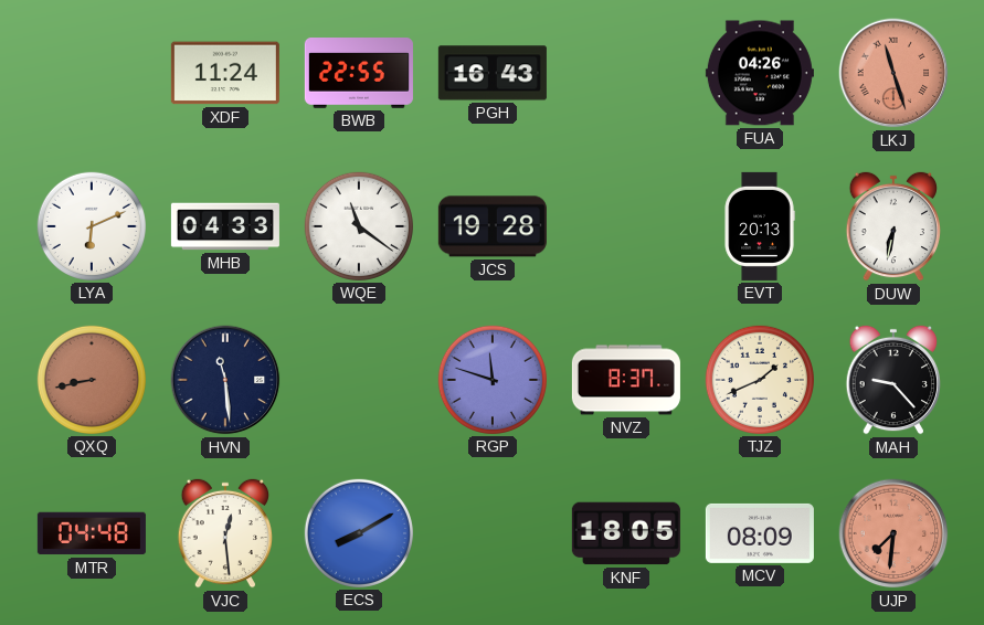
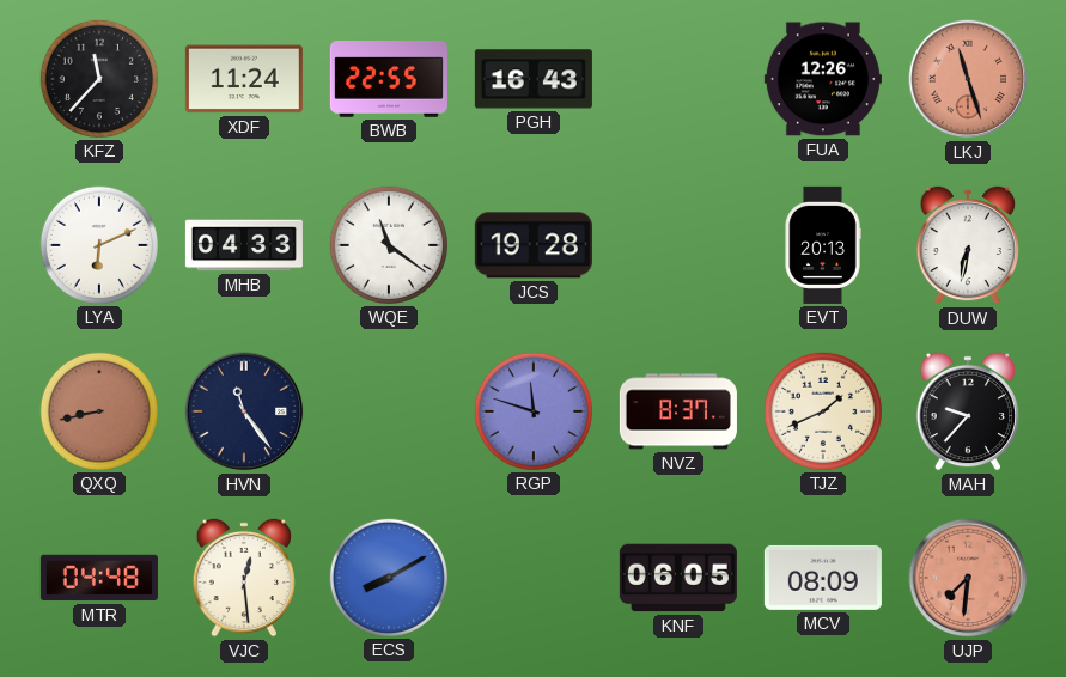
KFZ: none -> 11:37 (99, 79)
FUA: 04:26 -> 12:26 (823, 79)
HVN: 11:29 -> 11:24 (244, 411)
MAH: 9:23 -> 9:37 (967, 411)
KNF: 18:05 -> 06:05 (678, 578)
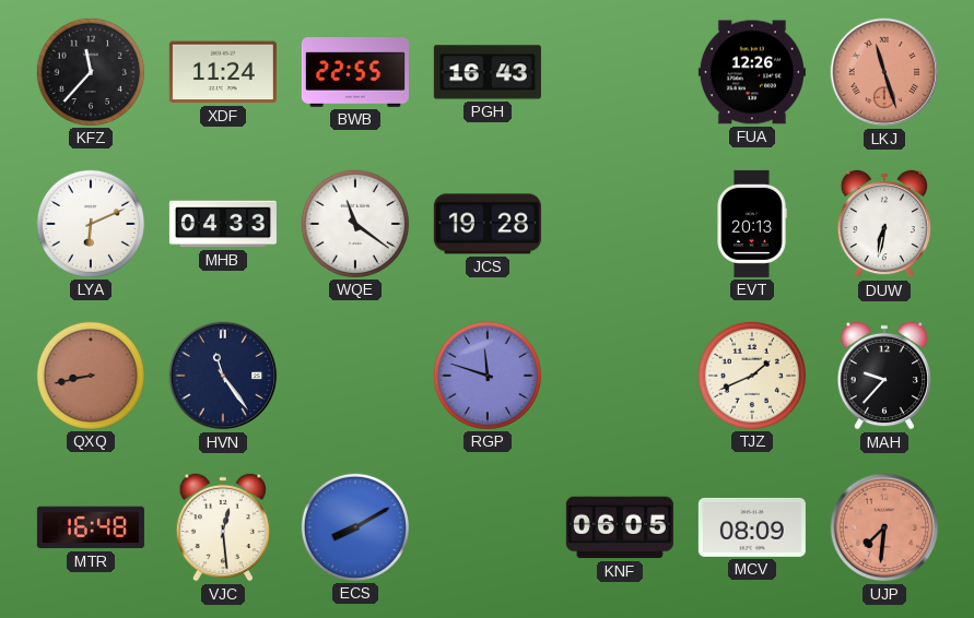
NVZ: 8:37 -> none (678, 411)
MTR: 04:48 -> 16:48 (91, 527)
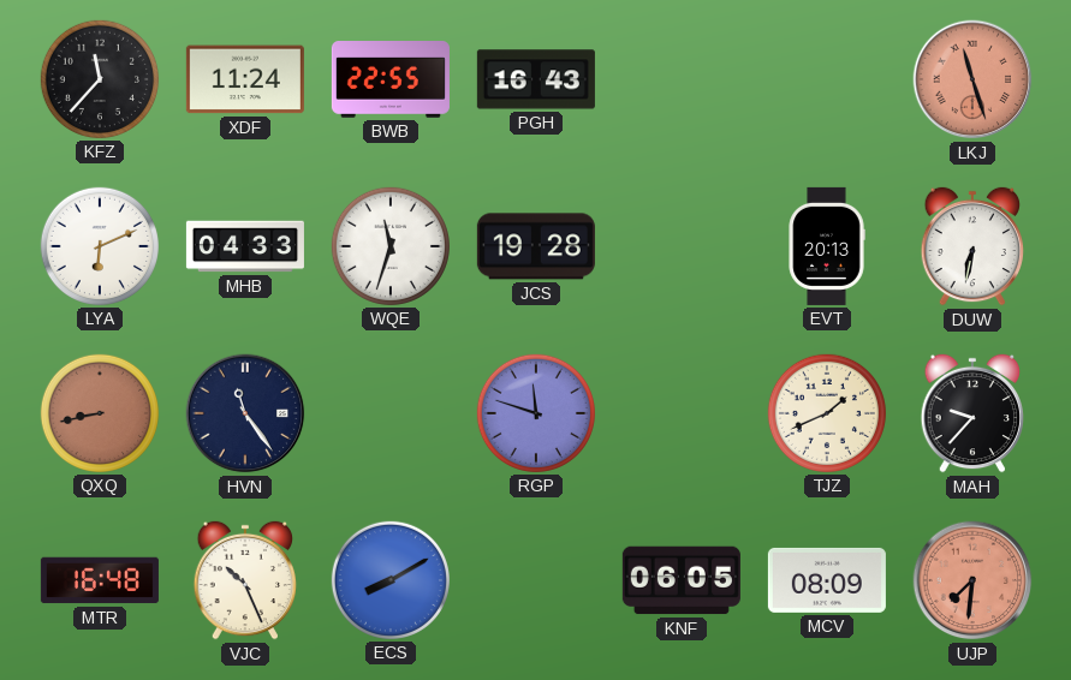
FUA: 12:26 -> none (752, 72)
WQE: 11:21 -> 11:33 (391, 246)
VJC: 12:29 -> 10:26 (244, 580)
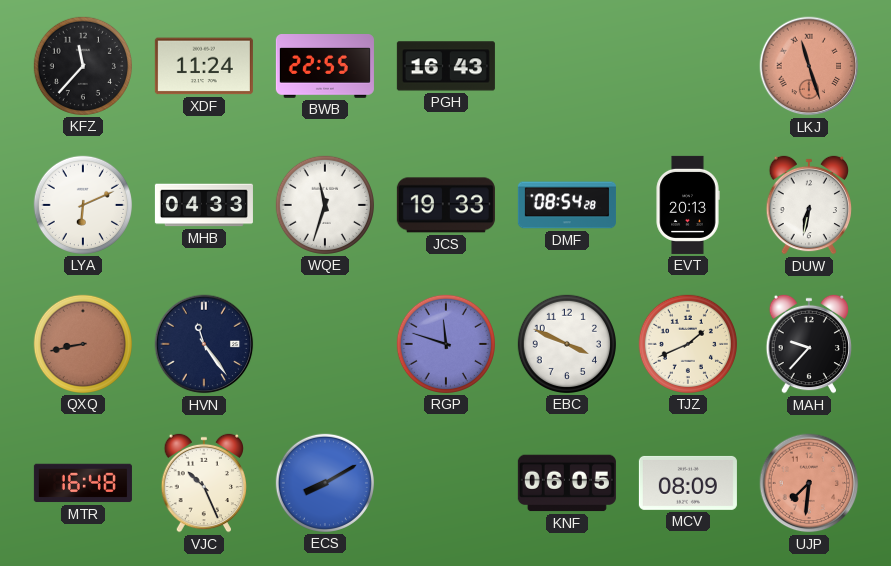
JCS: 19:28 -> 19:33 (446, 205)
DMF: none -> 08:54 (567, 205)
EBC: none -> 3:49 (567, 344)
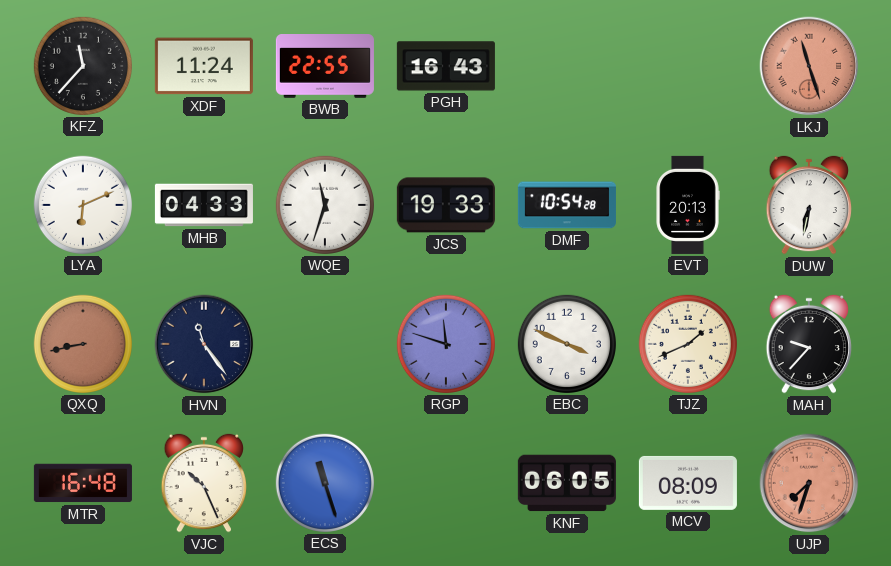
DMF: 08:54 -> 10:54 (567, 205)
ECS: 8:10 -> 11:27 (325, 483)
UJP: 7:31 -> 7:33 (809, 483)
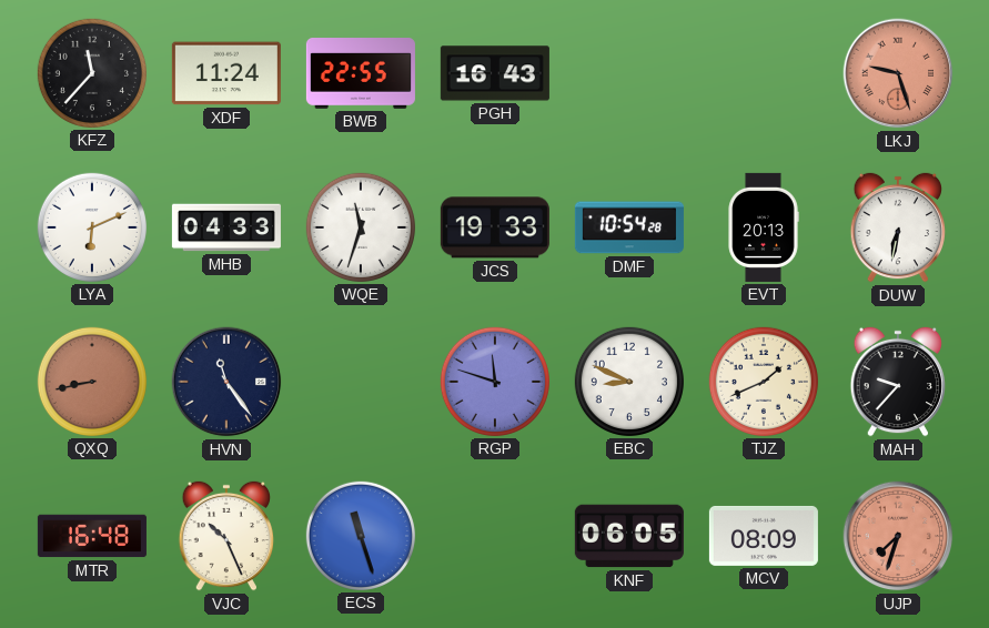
LKJ: 11:27 -> 9:27 (898, 73)
EBC: 3:49 -> 8:49 (629, 382)
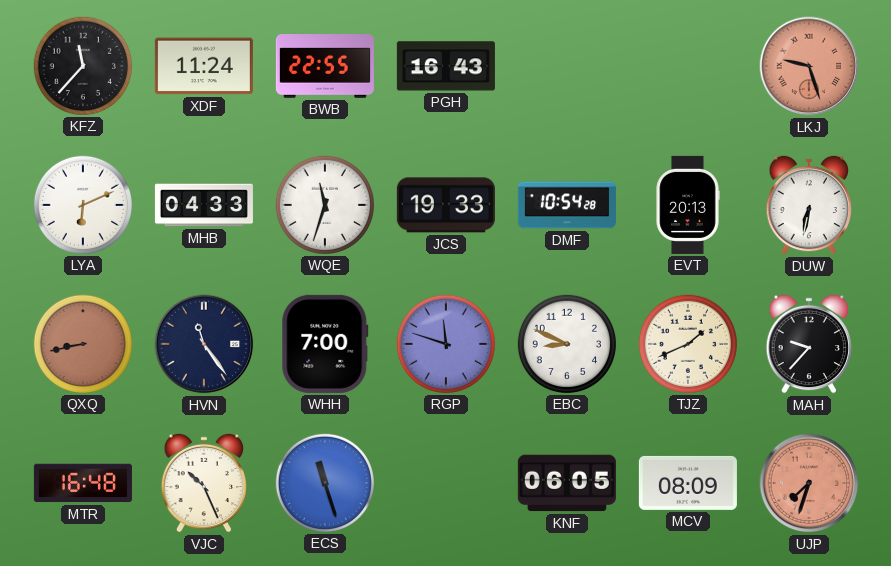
WHH: none -> 7:00 (325, 344)
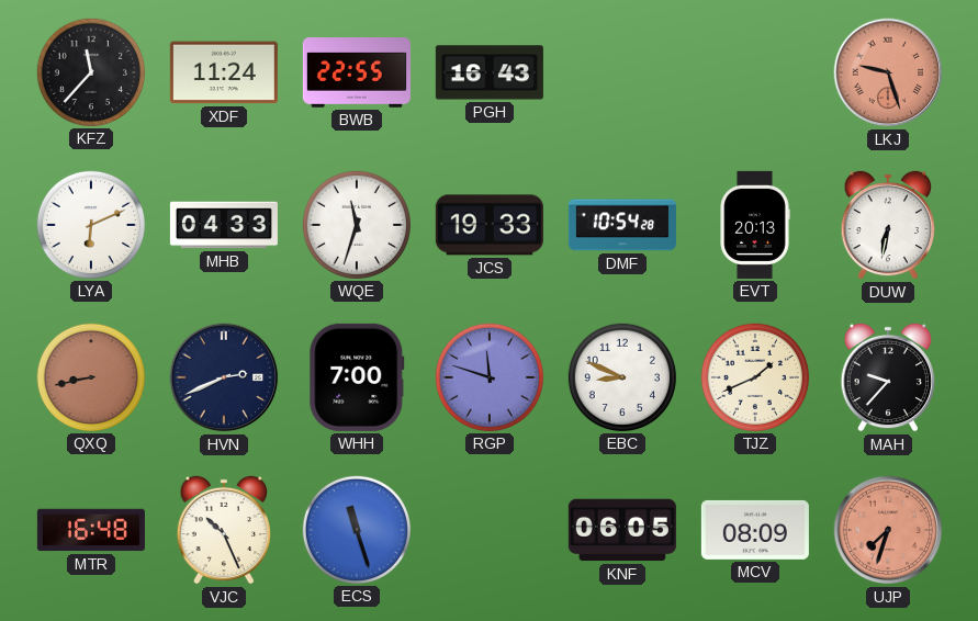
HVN: 11:24 -> 2:41 (224, 377)
